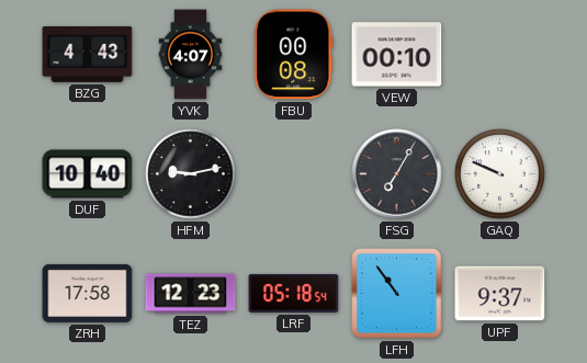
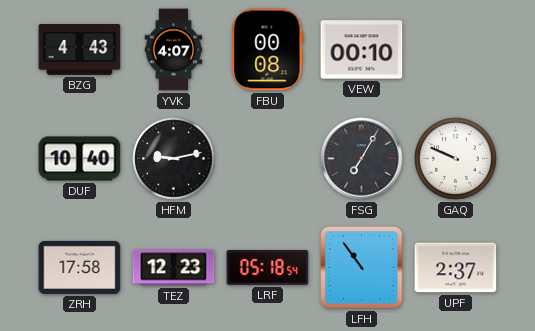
UPF: 9:37 -> 2:37 (456, 268)
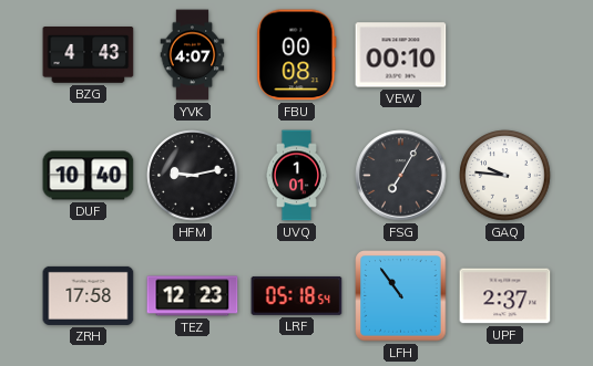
UVQ: none -> 1:01 (296, 176)
GAQ: 9:49 -> 9:46 (505, 176)
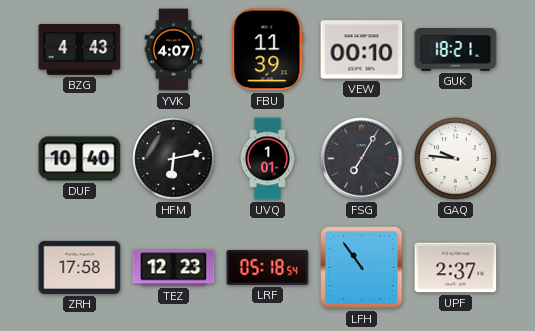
FBU: 00:08 -> 11:39 (268, 50)
GUK: none -> 18:21 (456, 50)
HFM: 9:13 -> 6:13 (174, 159)
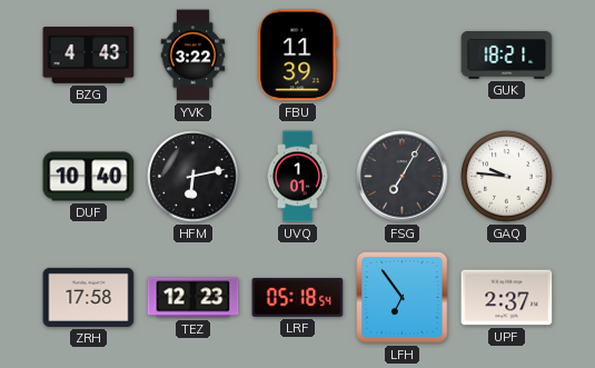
YVK: 4:07 -> 3:22 (194, 56)
VEW: 00:10 -> none (362, 50)
LFH: 10:54 -> 6:54 (403, 298)
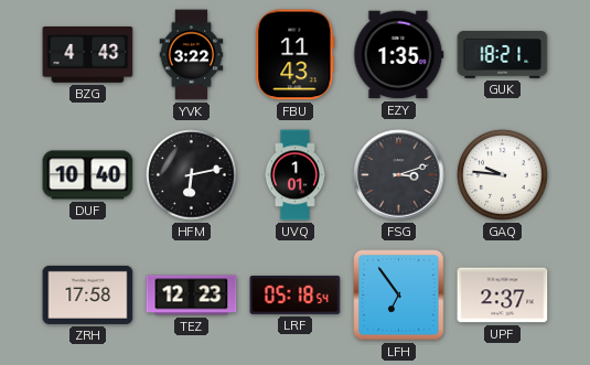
FBU: 11:39 -> 11:43 (296, 55)
EZY: none -> 1:35 (399, 55)
FSG: 7:05 -> 3:12 (399, 175)
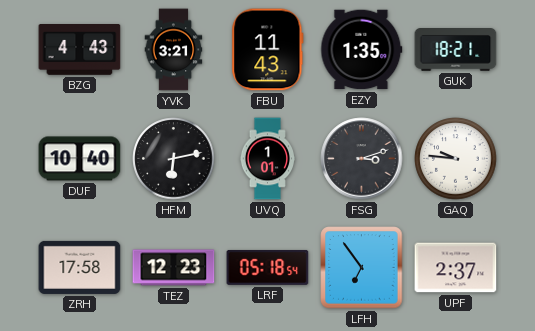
YVK: 3:22 -> 3:21 (174, 50)
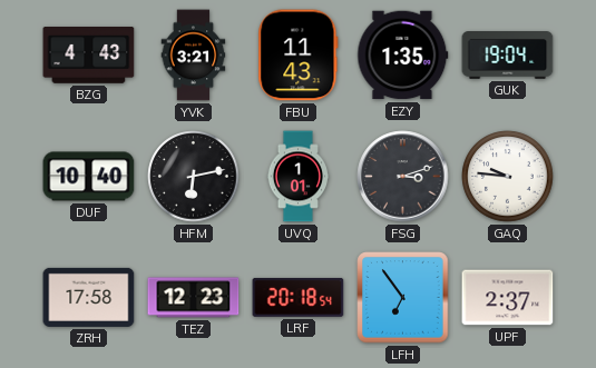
GUK: 18:21 -> 19:04 (508, 56)
LRF: 05:18 -> 20:18 (299, 297)
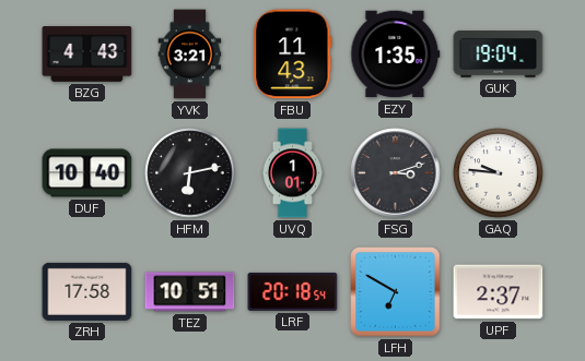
TEZ: 12:23 -> 10:51 (190, 292)
LFH: 6:54 -> 6:50 (396, 292)
